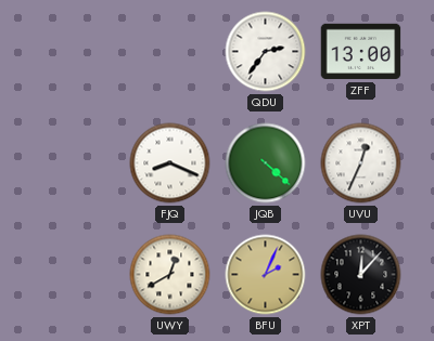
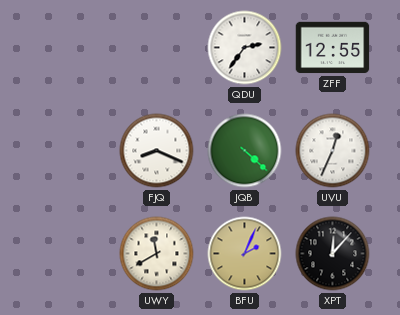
ZFF: 13:00 -> 12:55 (333, 48)
UWY: 12:40 -> 11:40 (157, 254)
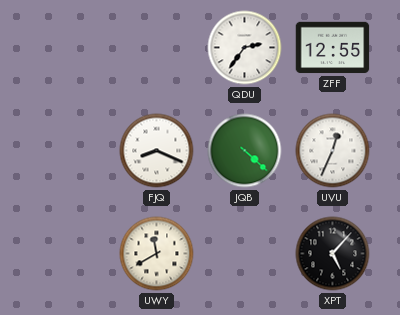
BFU: 2:04 -> none (245, 254)
XPT: 12:07 -> 5:07 (333, 254)
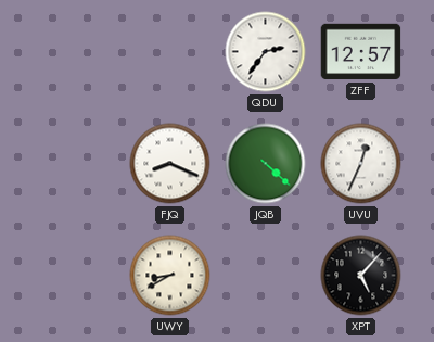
ZFF: 12:55 -> 12:57 (361, 52)
UWY: 11:40 -> 8:40 (170, 276)
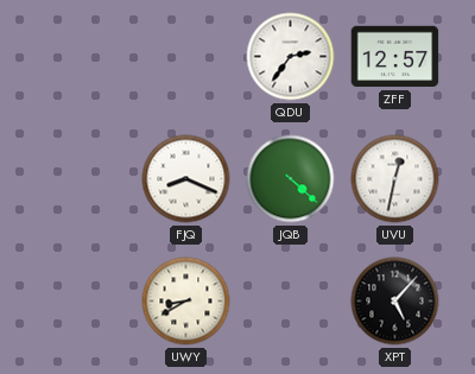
UVU: 12:34 -> 12:32 (395, 179)
